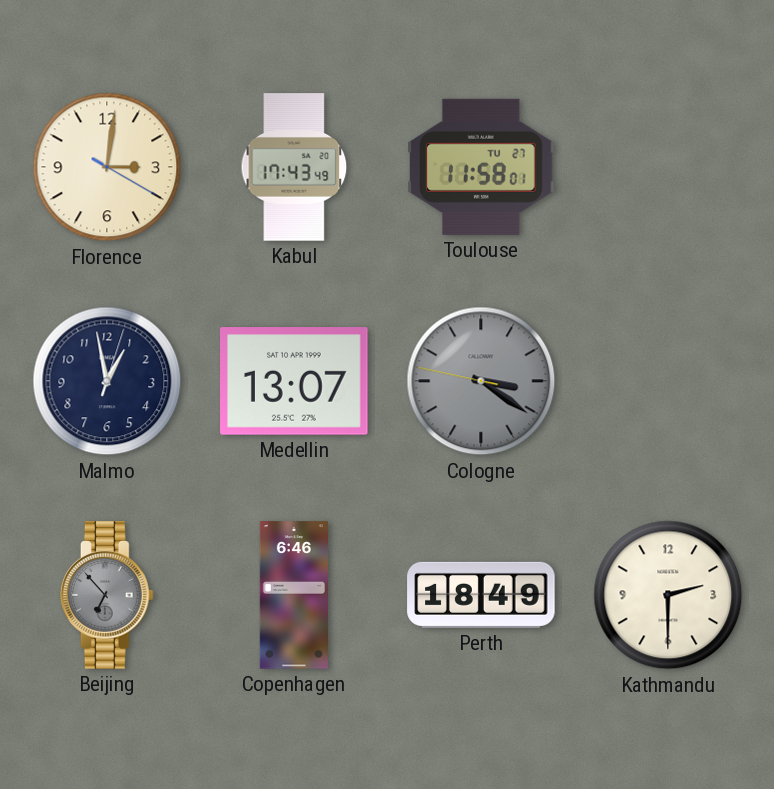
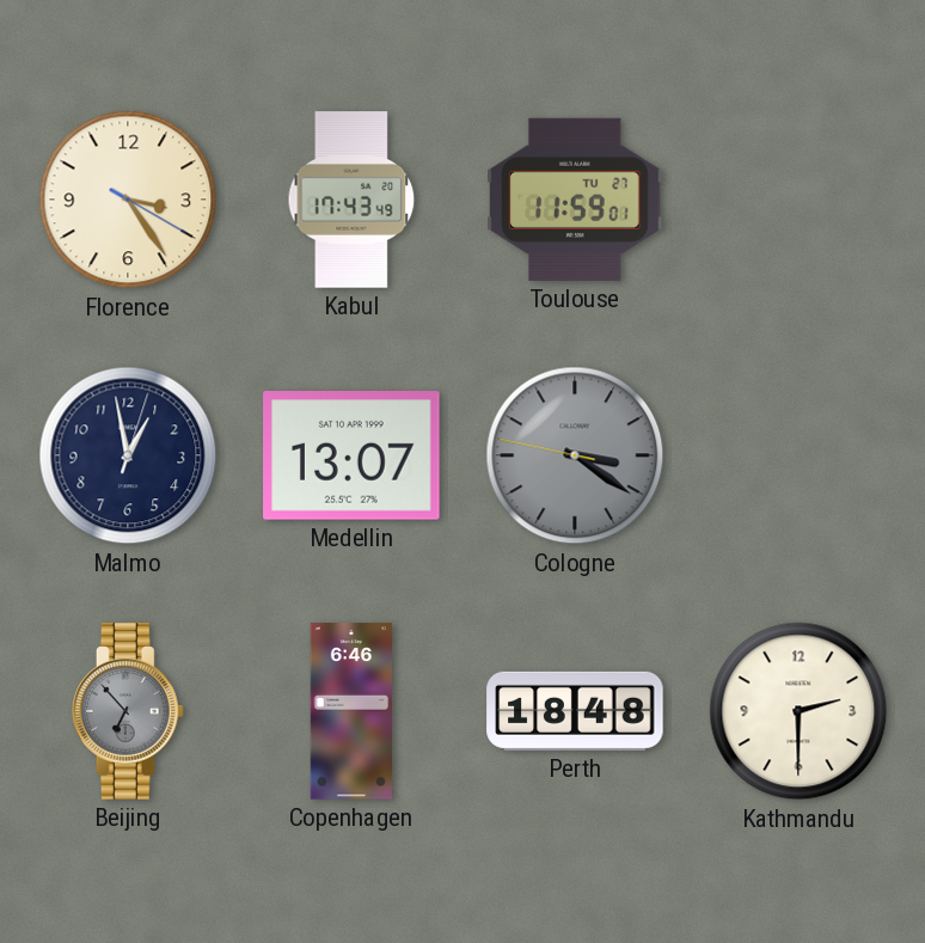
Florence: 3:01 -> 3:24 (128, 200)
Toulouse: 11:58 -> 11:59 (575, 200)
Perth: 18:49 -> 18:48 (575, 711)
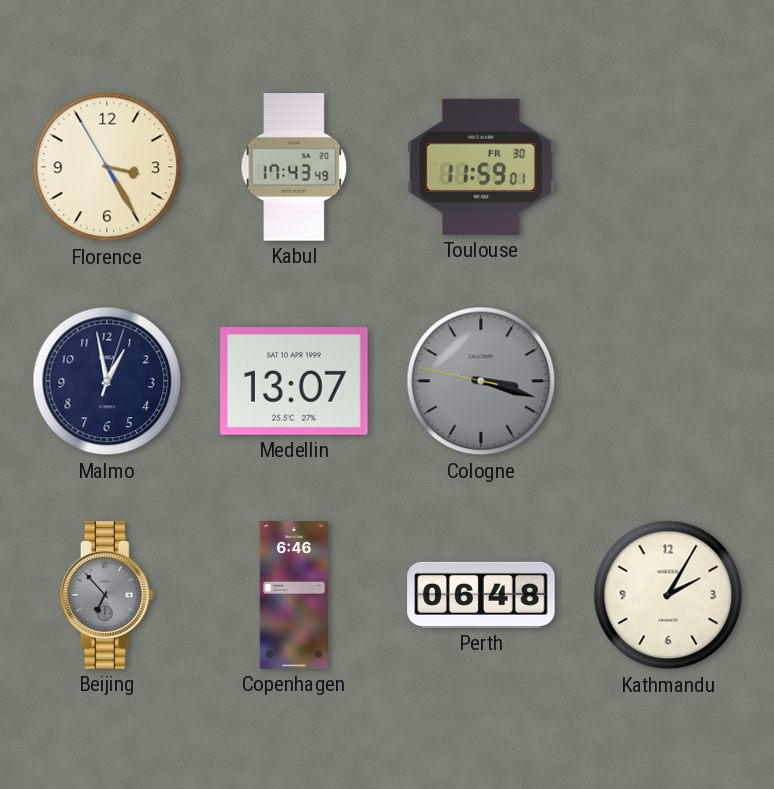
Florence: 3:24:20 -> 3:24:55 (107, 167)
Toulouse date: TU 27 -> FR 30 (481, 167)
Cologne: 3:20 -> 3:17 (481, 381)
Perth: 18:48 -> 06:48 (481, 595)
Kathmandu: 2:30 -> 2:05 (668, 595)
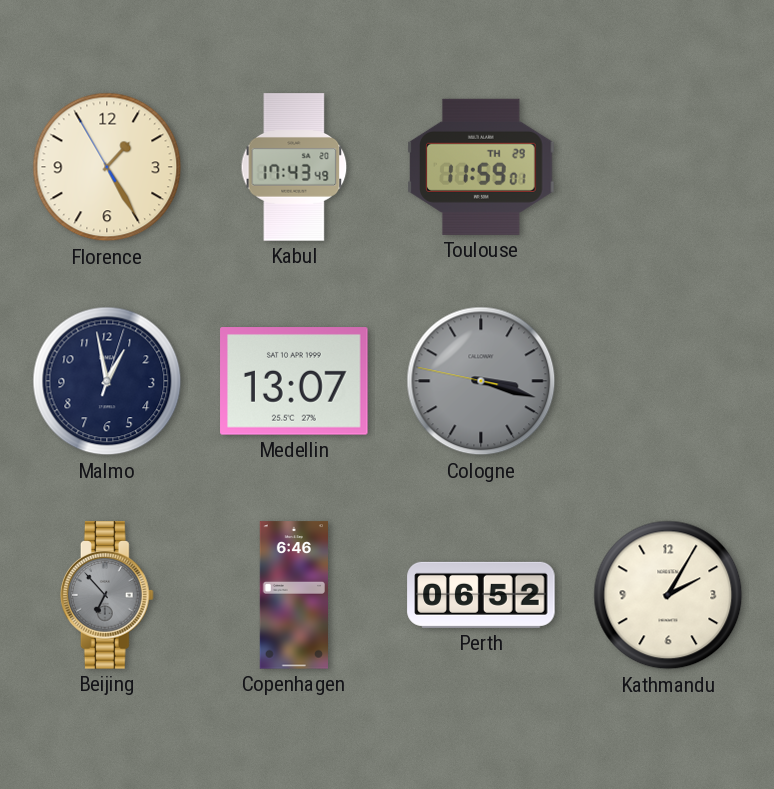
Florence: 3:24 -> 1:24 (107, 167)
Toulouse date: FR 30 -> TH 29 (481, 167)
Perth: 06:48 -> 06:52 (481, 595)
